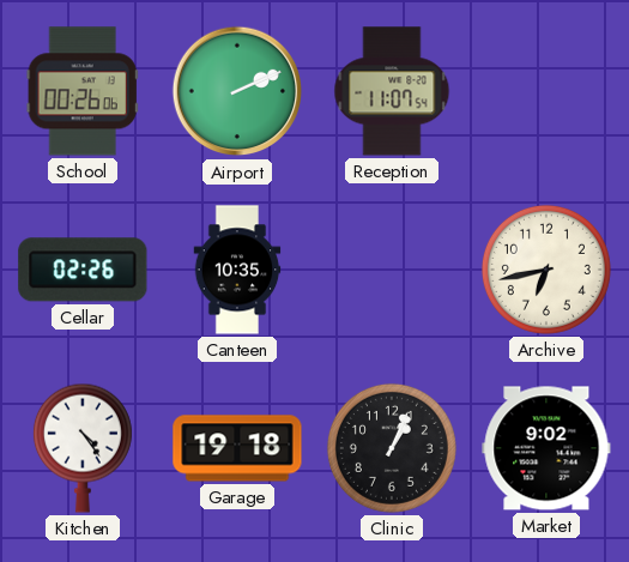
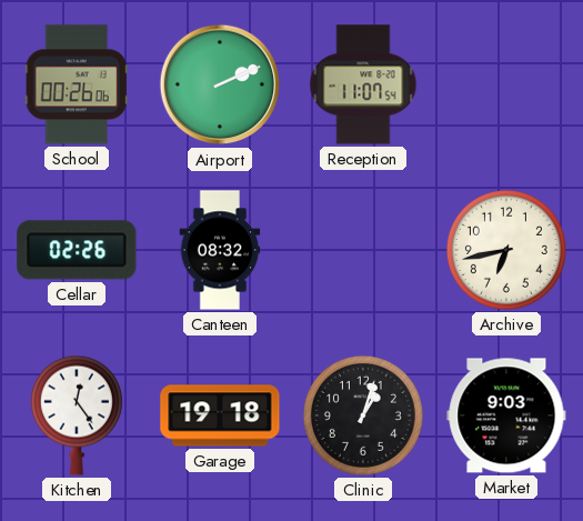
Canteen: 10:35 -> 08:32 (220, 250)
Kitchen: 4:24 -> 12:24 (77, 415)
Clinic: 1:04 -> 1:03 (363, 415)
Market: 9:02 -> 9:03 (506, 415)
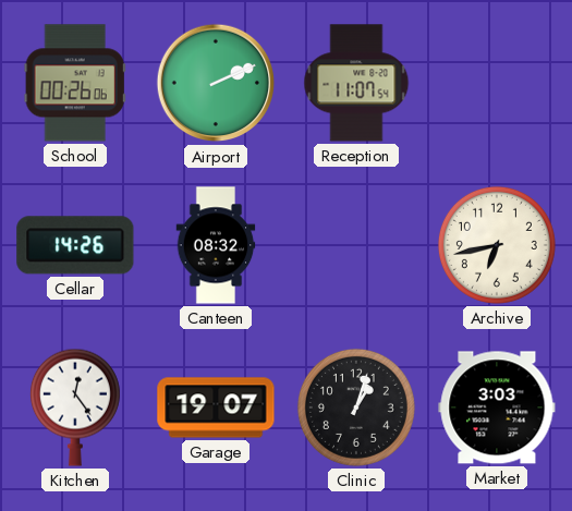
Cellar: 02:26 -> 14:26 (75, 245)
Garage: 19:18 -> 19:07 (216, 407)
Market: 9:03 -> 3:03 (497, 407)
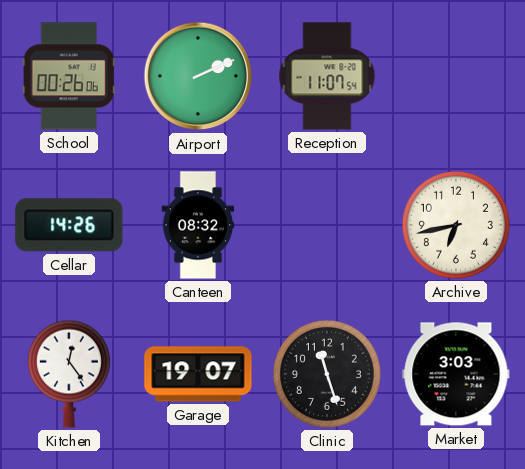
Clinic: 1:03 -> 11:27 (327, 374)
